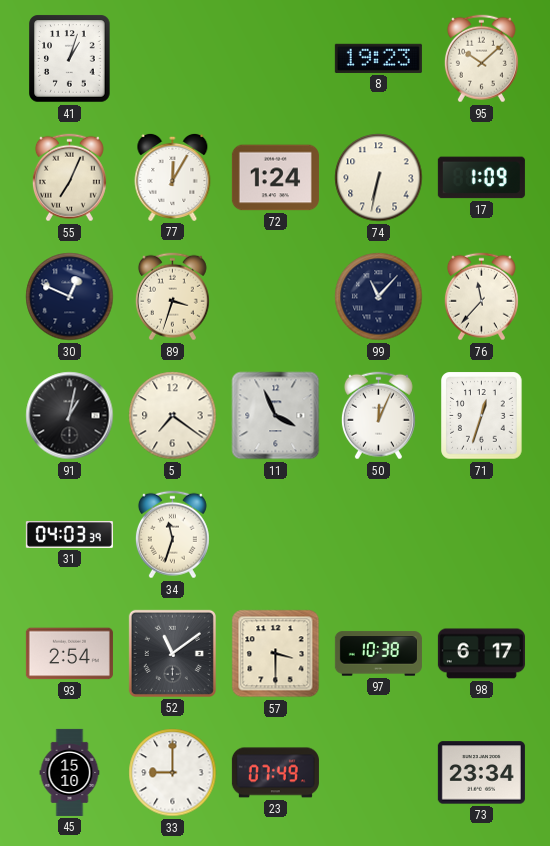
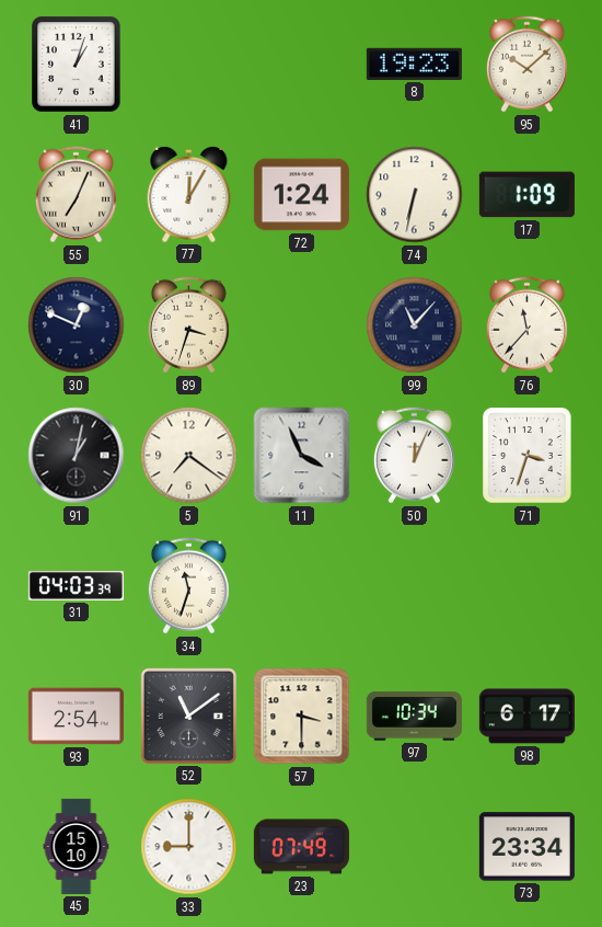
71: 12:33 -> 3:33 (528, 456)
97: 10:38 -> 10:34 (414, 717)
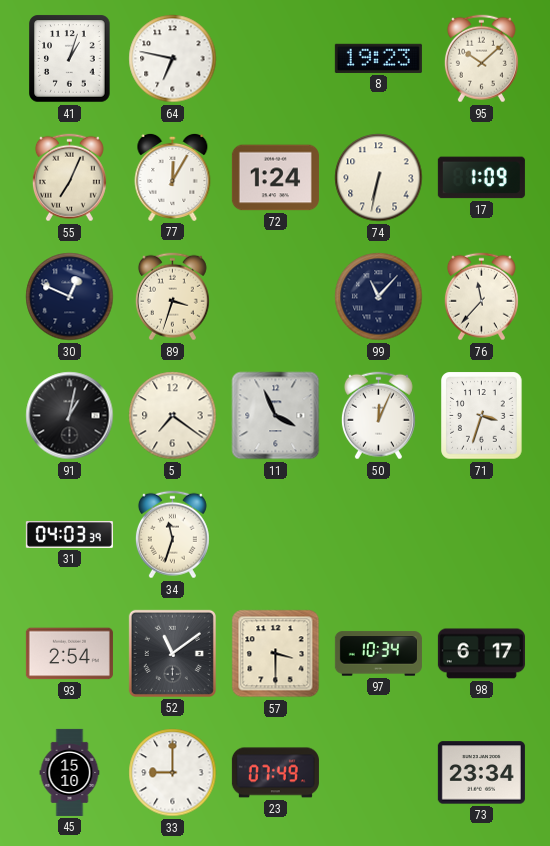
64: none -> 6:47 (173, 59)
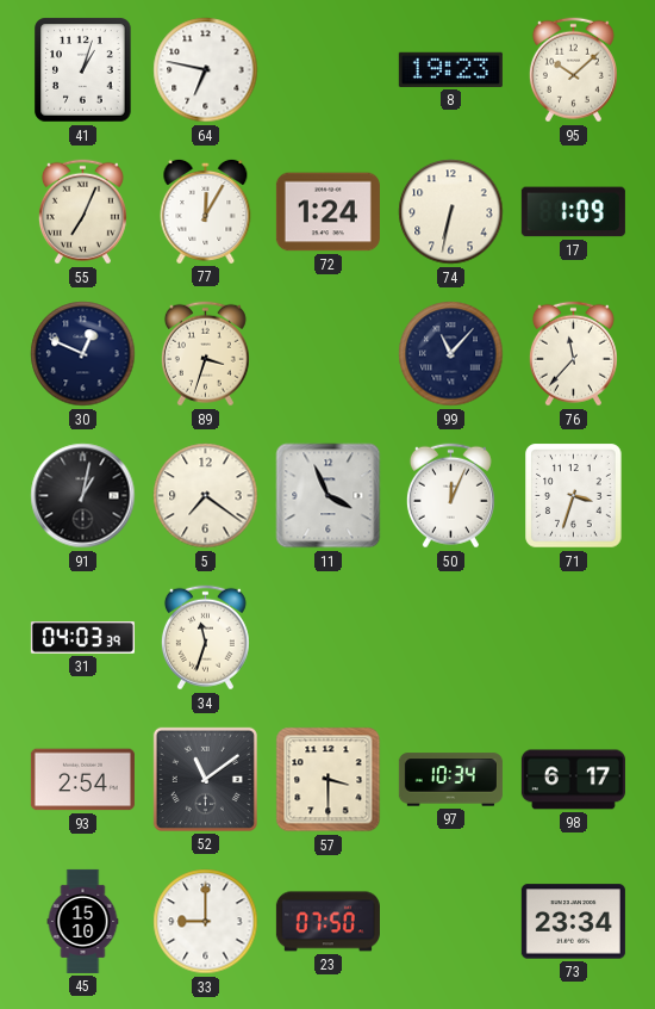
23: 07:49 -> 07:50 (327, 922)
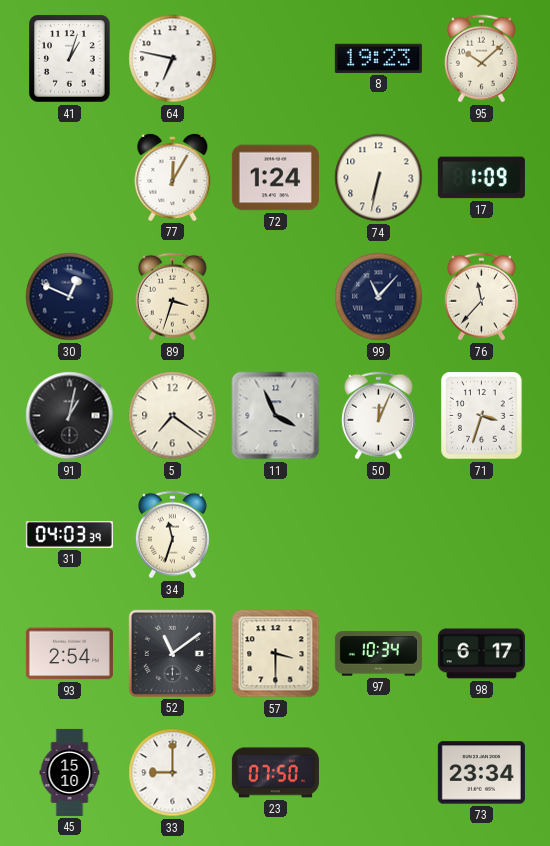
55: 7:04 -> none (82, 212)
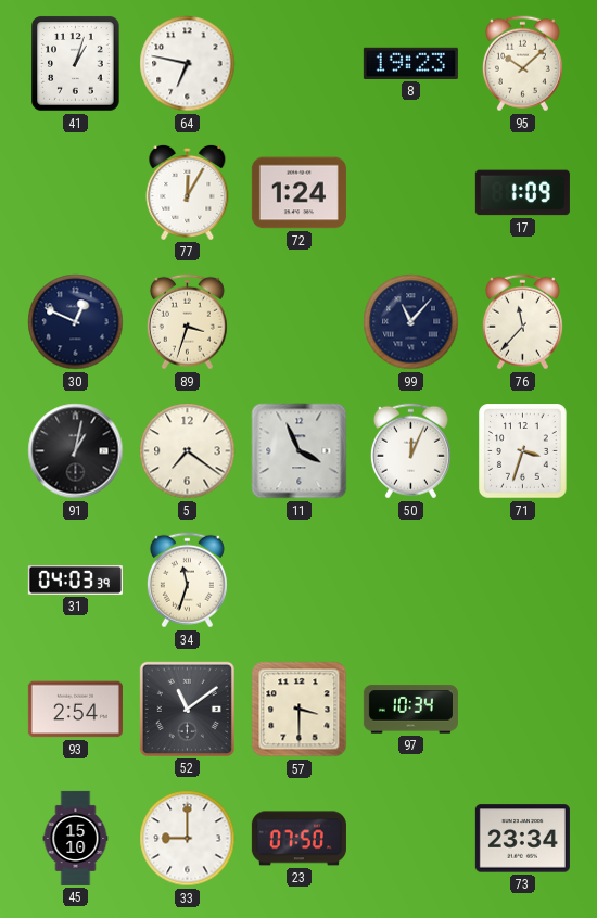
74: 6:32 -> none (379, 178)
98: 6:17 -> none (481, 654)
